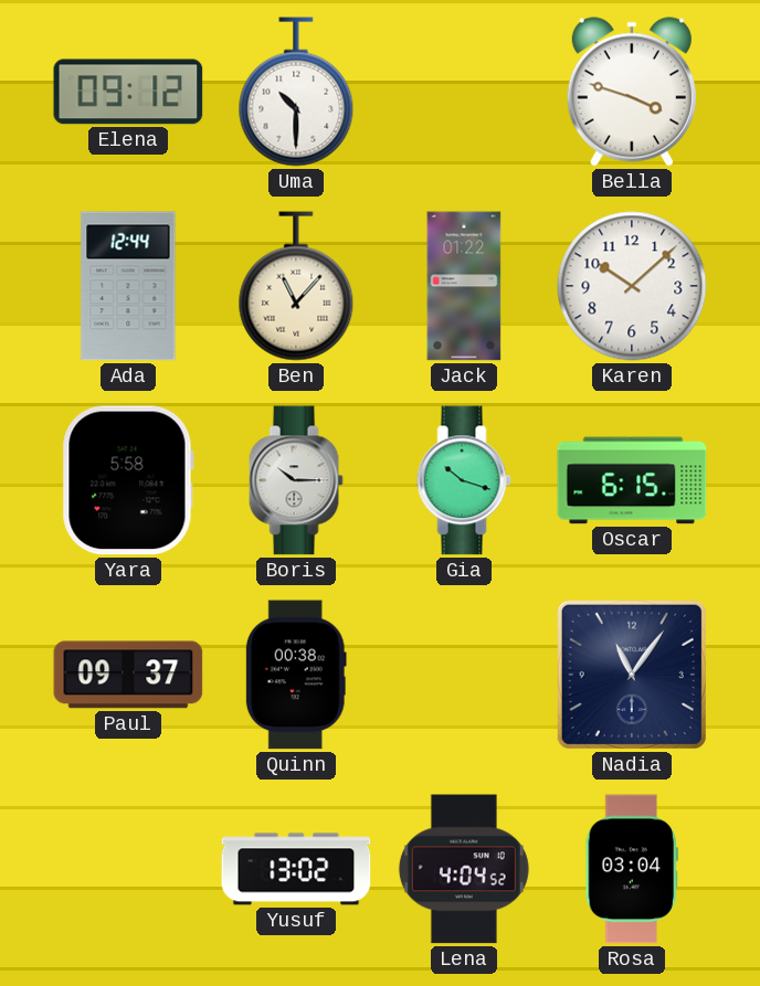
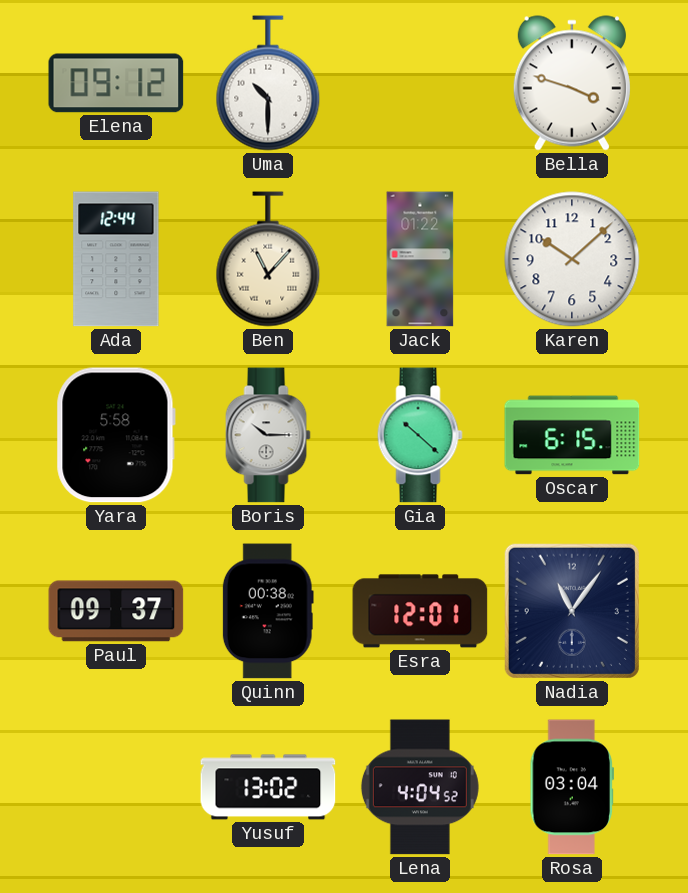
Gia: 10:18 -> 10:22 (420, 435)
Esra: none -> 12:01 (420, 611)
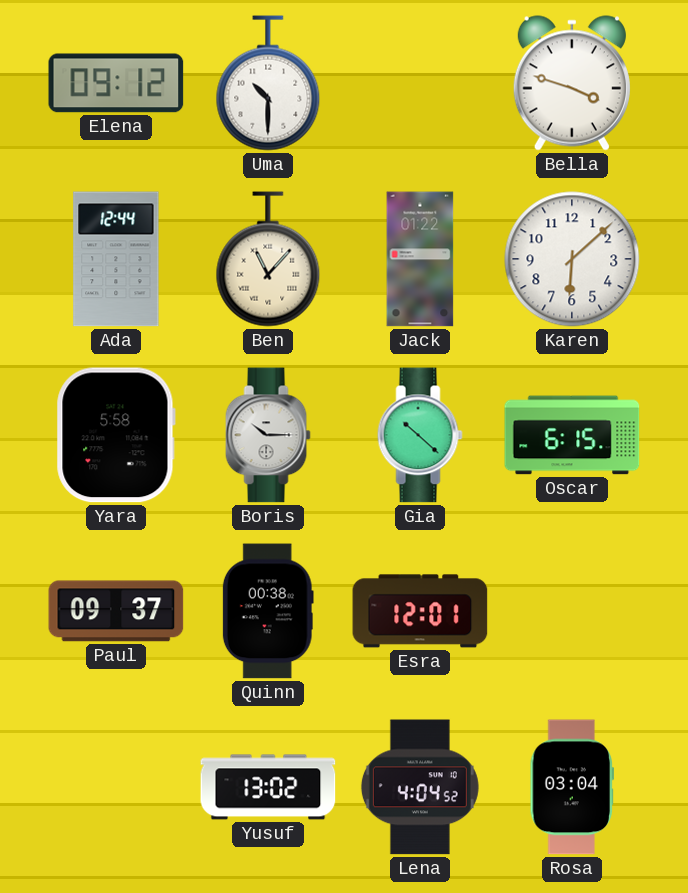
Karen: 10:08 -> 6:08 (572, 259)
Nadia: 11:06 -> none (572, 611)
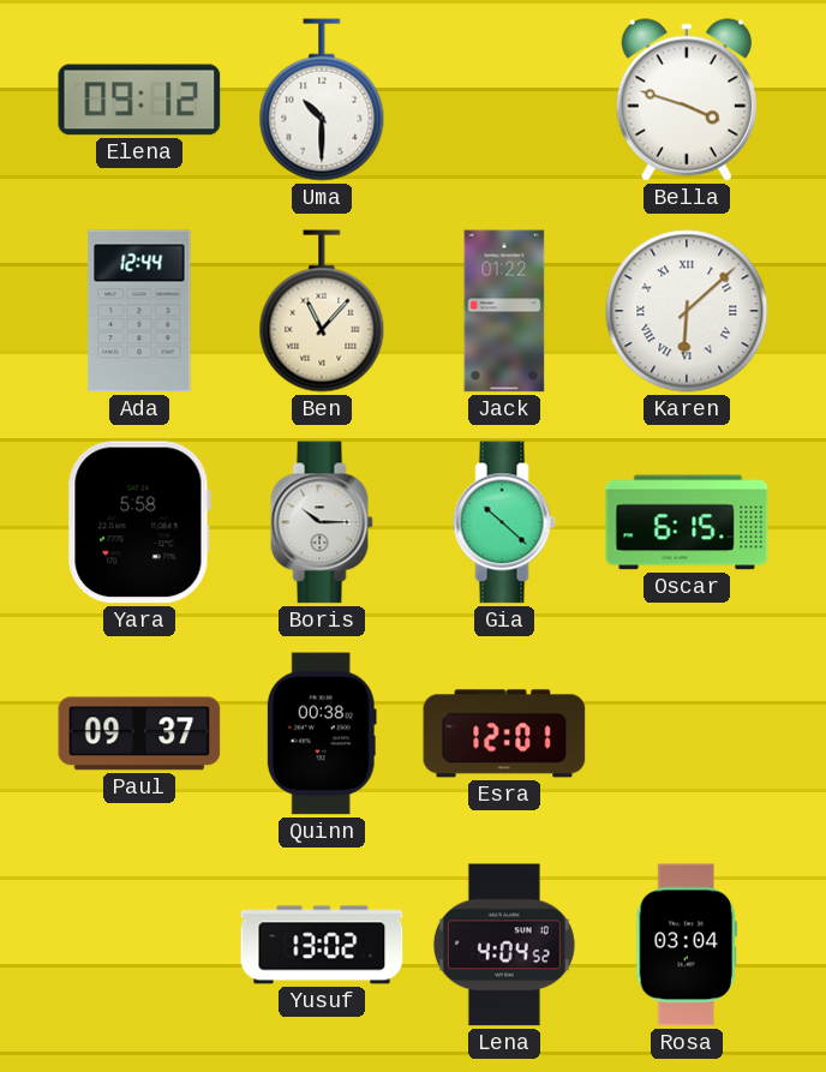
Karen numerals: Arabic -> Roman (687, 311)
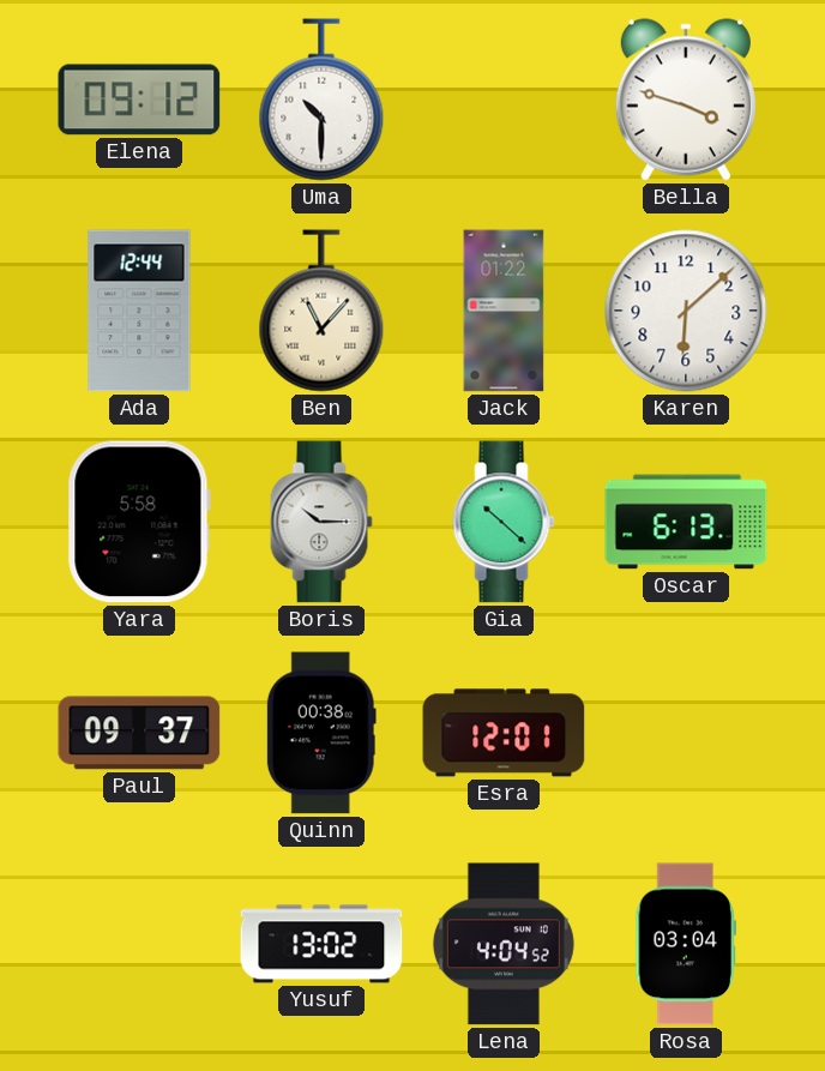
Karen numerals: Roman -> Arabic (686, 311)
Oscar: 6:15 -> 6:13 (686, 522)
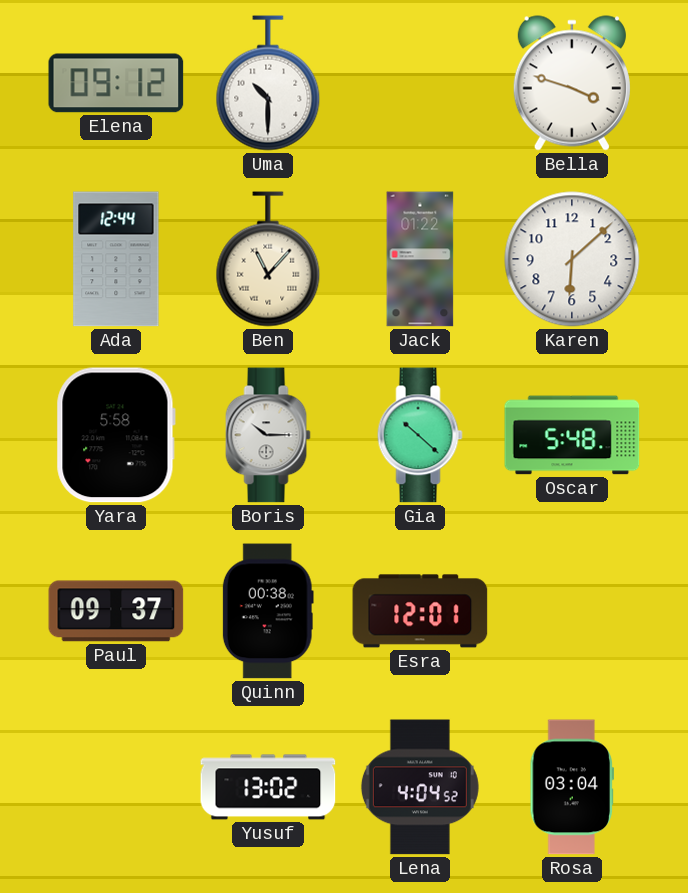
Oscar: 6:13 -> 5:48 (572, 435)
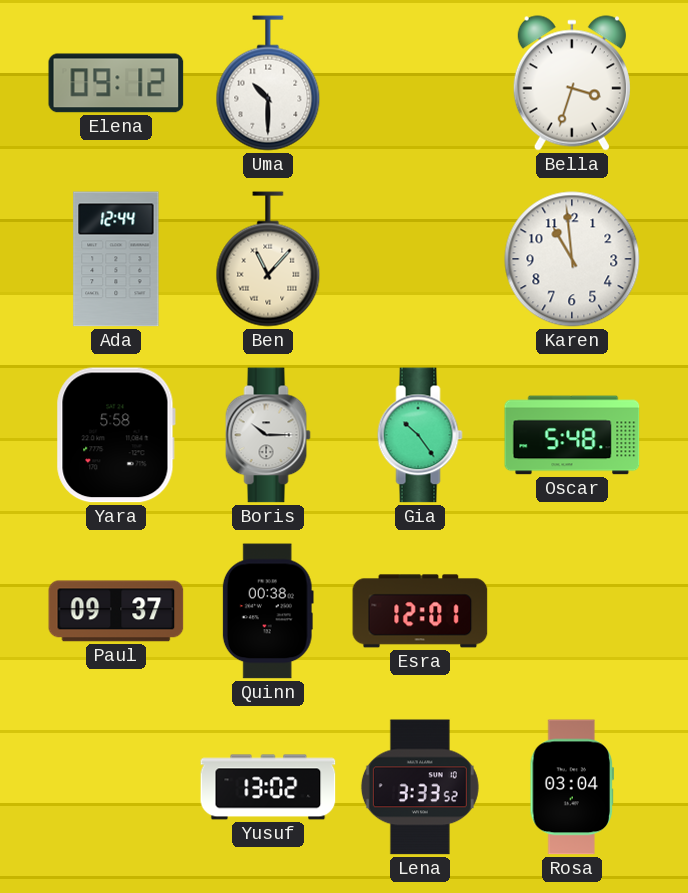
Bella: 3:48 -> 3:33 (572, 83)
Jack: 01:22 -> none (420, 259)
Karen: 6:08 -> 10:59 (572, 259)
Gia: 10:22 -> 10:24 (420, 435)
Lena: 4:04 -> 3:33 (420, 787)
